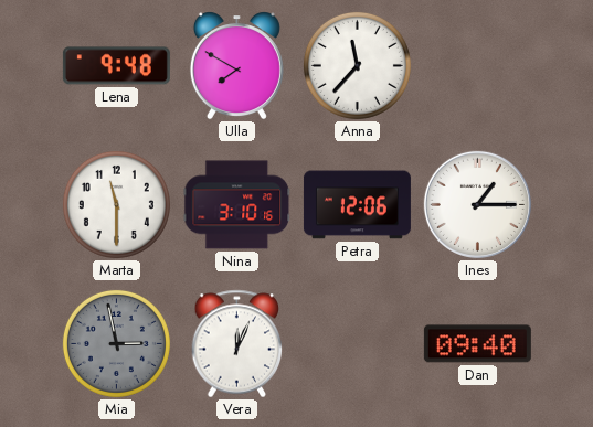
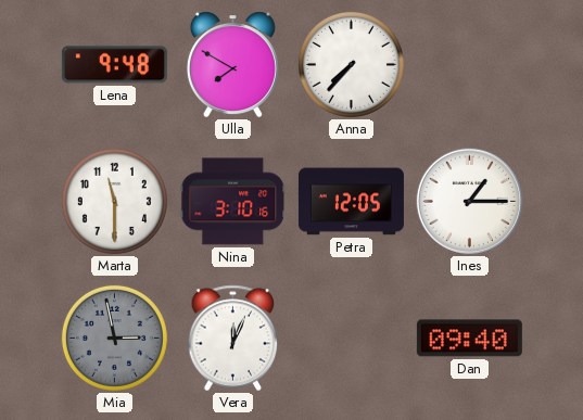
Anna: 11:37 -> 7:37 (351, 64)
Petra: 12:06 -> 12:05 (351, 202)
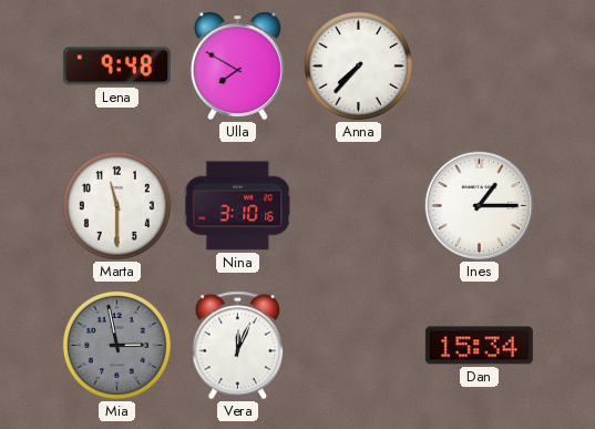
Petra: 12:05 -> none (351, 202)
Dan: 09:40 -> 15:34 (479, 346)
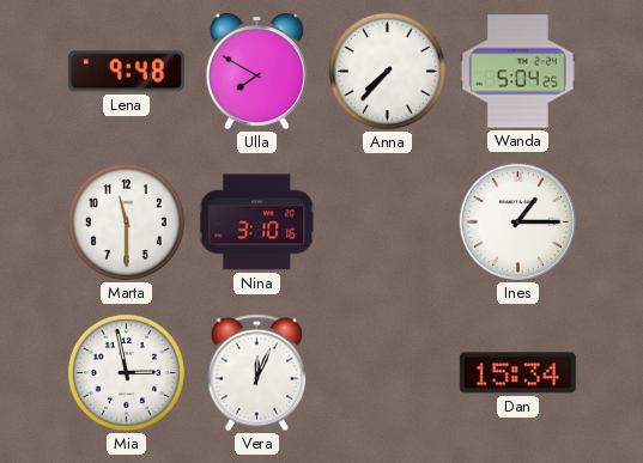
Wanda: none -> 5:04 (517, 72)
Mia dial: grey -> white (126, 372)
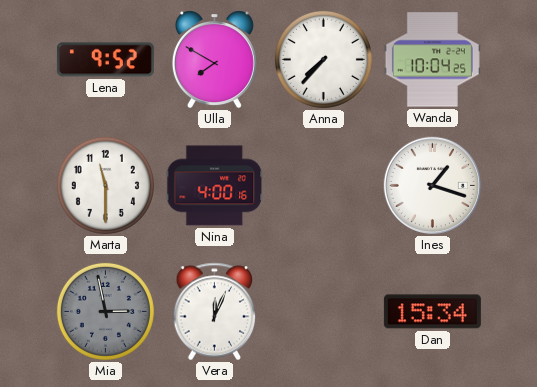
Lena: 9:48 -> 9:52 (105, 60)
Wanda: 5:04 -> 10:04 (432, 60)
Nina: 3:10 -> 4:00 (215, 186)
Ines: 1:15 -> 1:18 (432, 185)
Mia dial: white -> grey (105, 311)
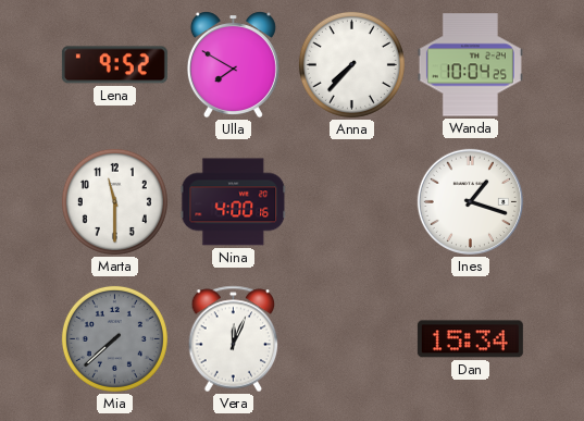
Mia: 2:58 -> 7:38 (114, 338)
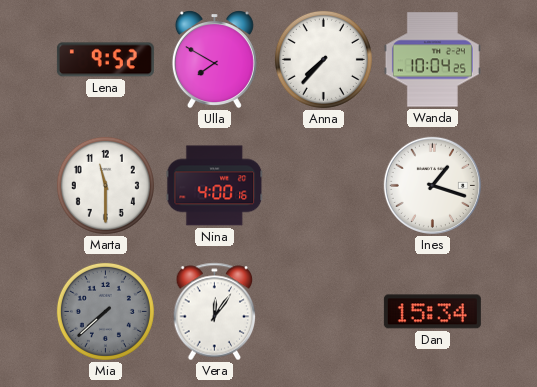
Vera: 12:04 -> 12:06 (215, 312)
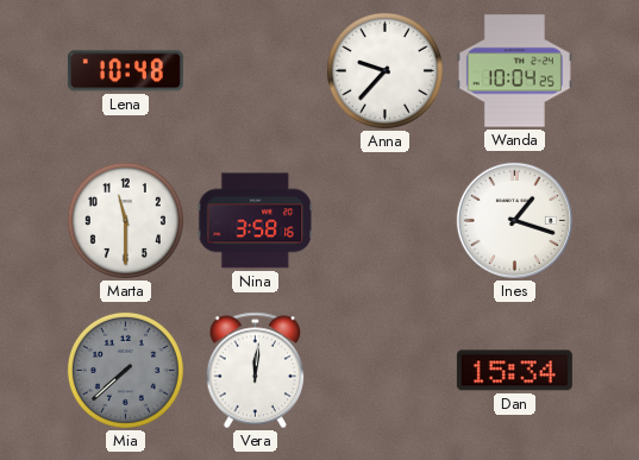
Lena: 9:52 -> 10:48 (125, 71)
Ulla: 7:50 -> none (214, 60)
Anna: 7:37 -> 9:37 (384, 70)
Nina: 4:00 -> 3:58 (256, 221)
Vera: 12:06 -> 12:01 (256, 371)
